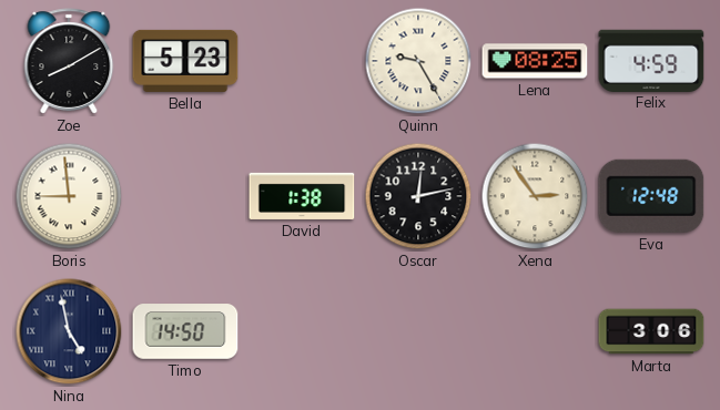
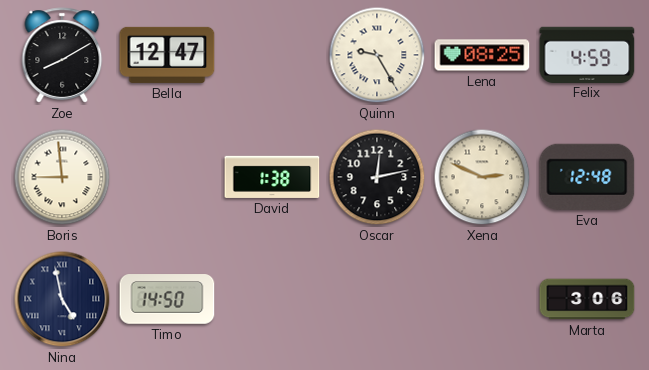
Bella: 5:23 -> 12:47 (167, 55)
Xena: 2:54 -> 2:49 (482, 177)
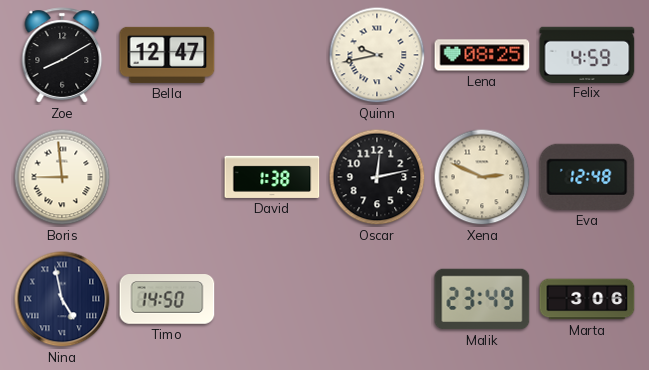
Quinn: 9:25 -> 9:43 (377, 55)
Malik: none -> 23:49 (482, 299)
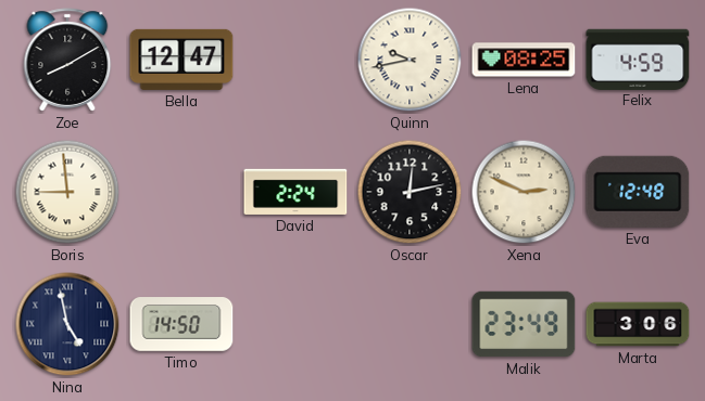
David: 1:38 -> 2:24 (295, 192)
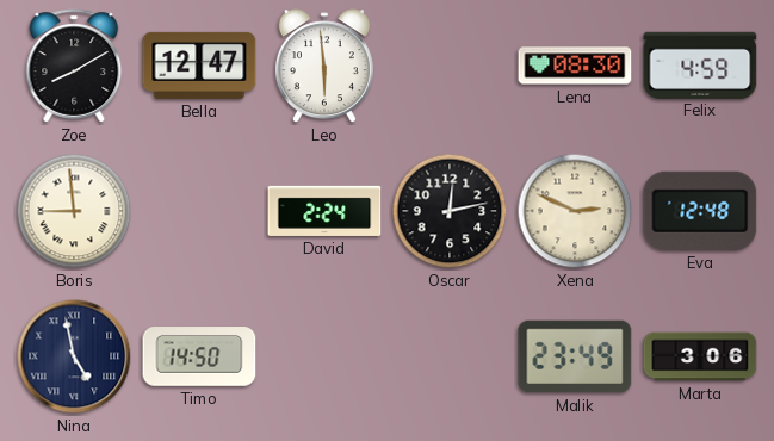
Leo: none -> 5:59 (324, 67)
Quinn: 9:43 -> none (410, 60)
Lena: 08:25 -> 08:30 (575, 66)
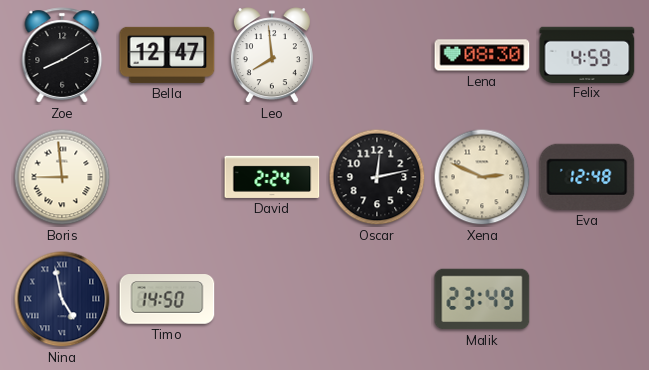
Leo: 5:59 -> 7:59 (272, 56)
Marta: 3:06 -> none (700, 356)
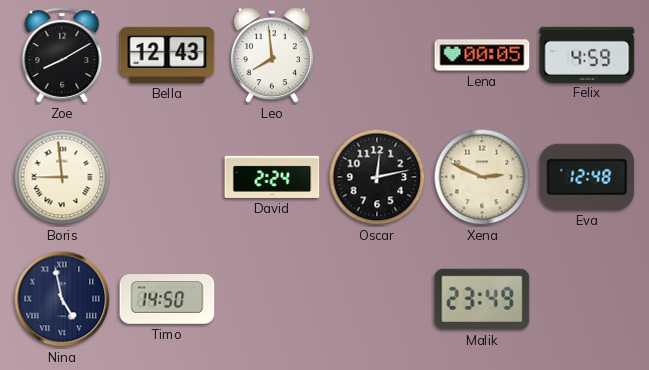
Bella: 12:47 -> 12:43 (167, 55)
Lena: 08:30 -> 00:05 (482, 55)
